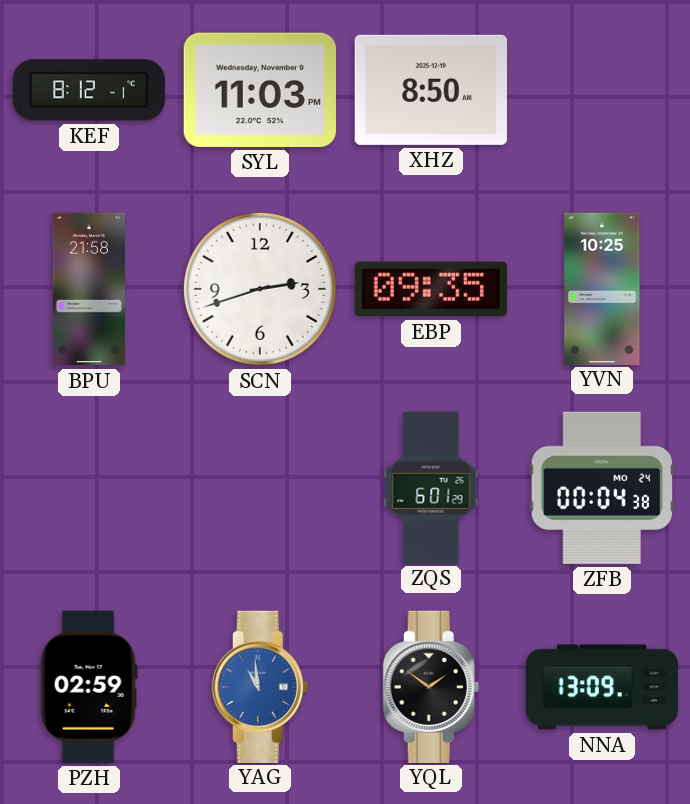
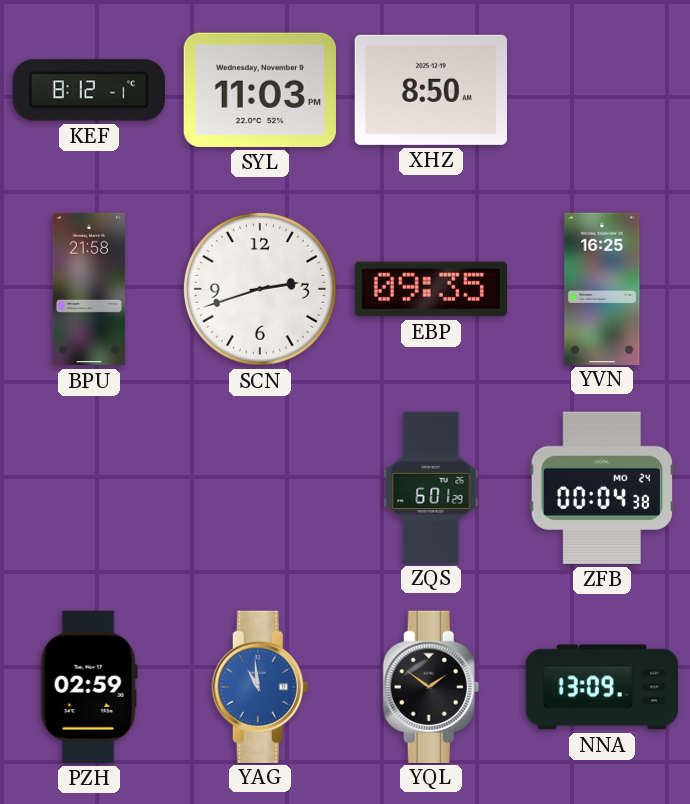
YVN: 10:25 -> 16:25 (602, 288)
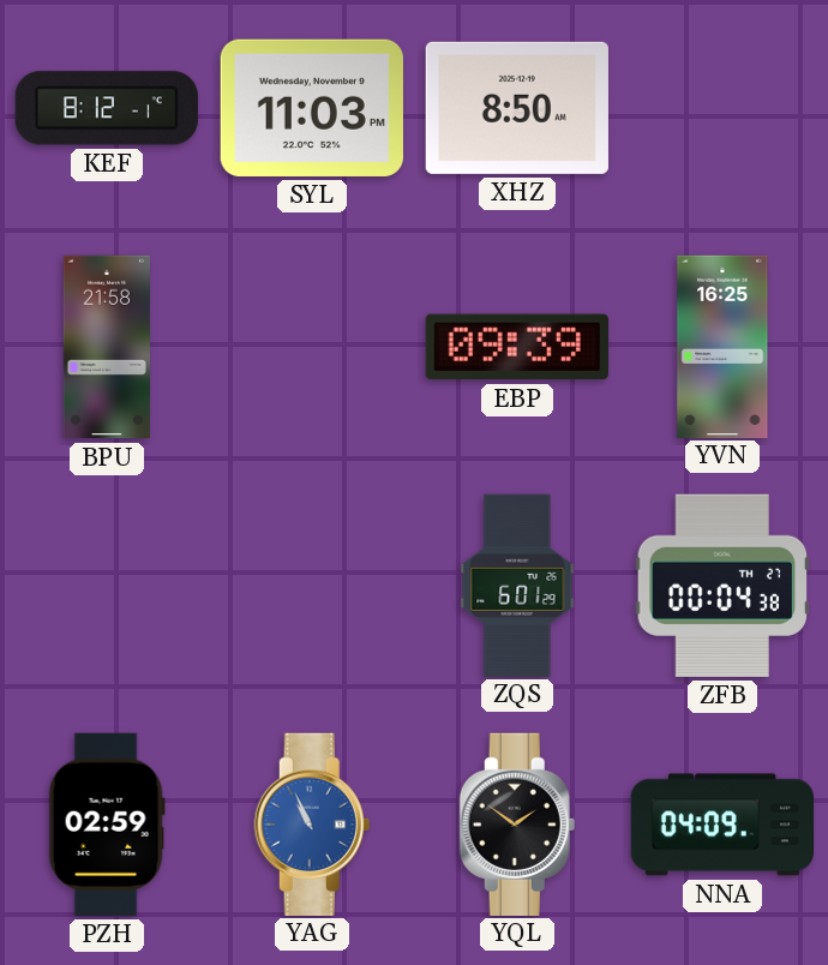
SCN: 2:42 -> none (260, 289)
EBP: 09:35 -> 09:39 (517, 347)
ZFB date: MO 24 -> TH 27 (722, 586)
YAG: 10:59 -> 10:56 (312, 823)
NNA: 13:09 -> 04:09 (721, 825)
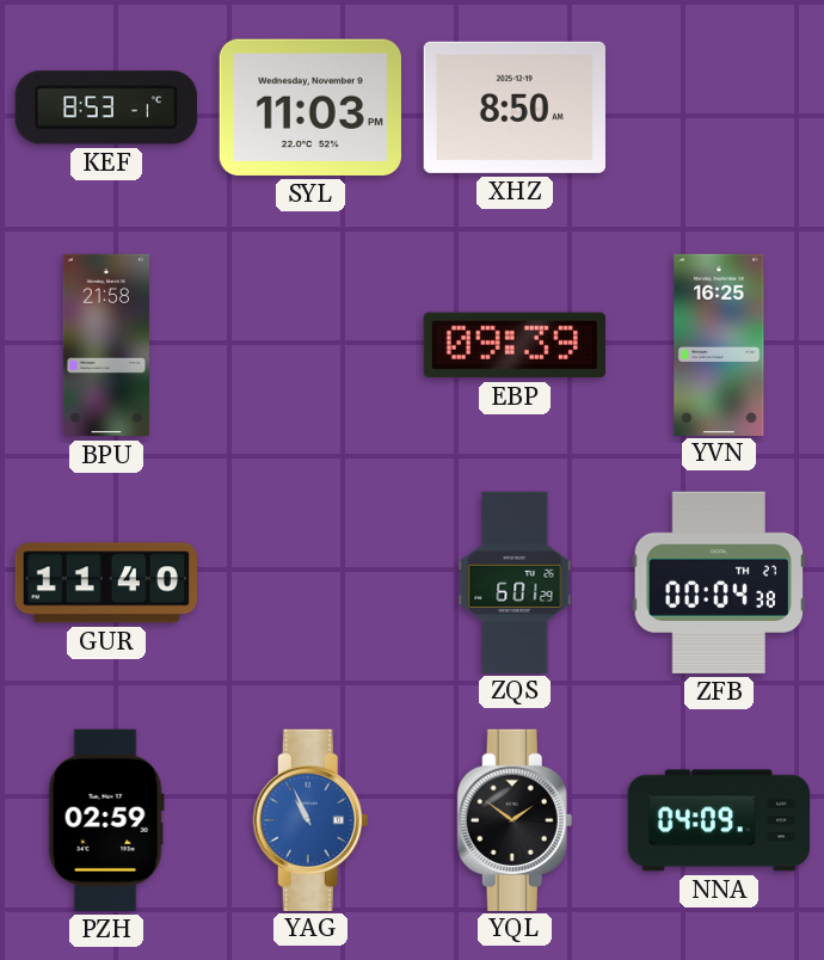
KEF: 8:12 -> 8:53 (106, 107)
GUR: none -> 11:40 (106, 583)
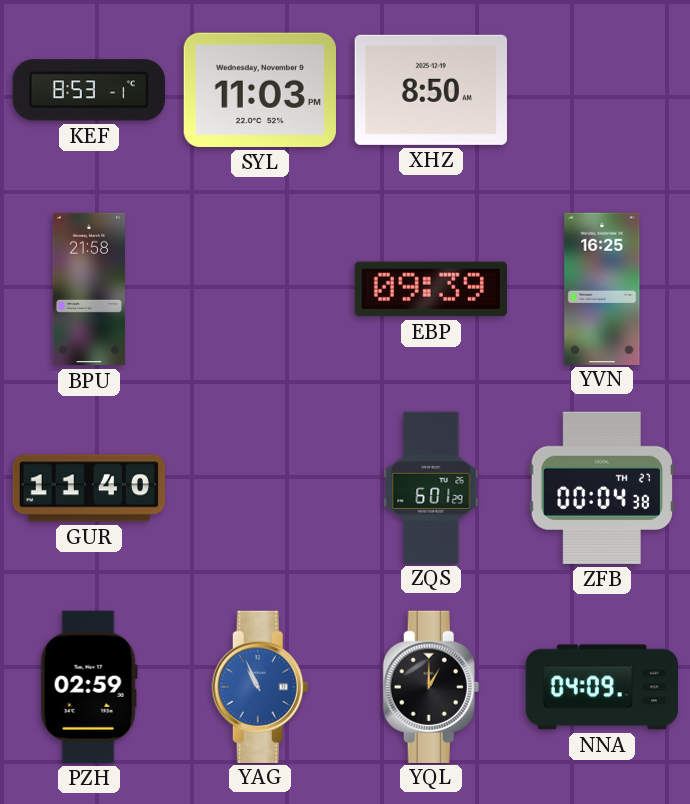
YQL: 1:51 -> 1:00 (431, 686)
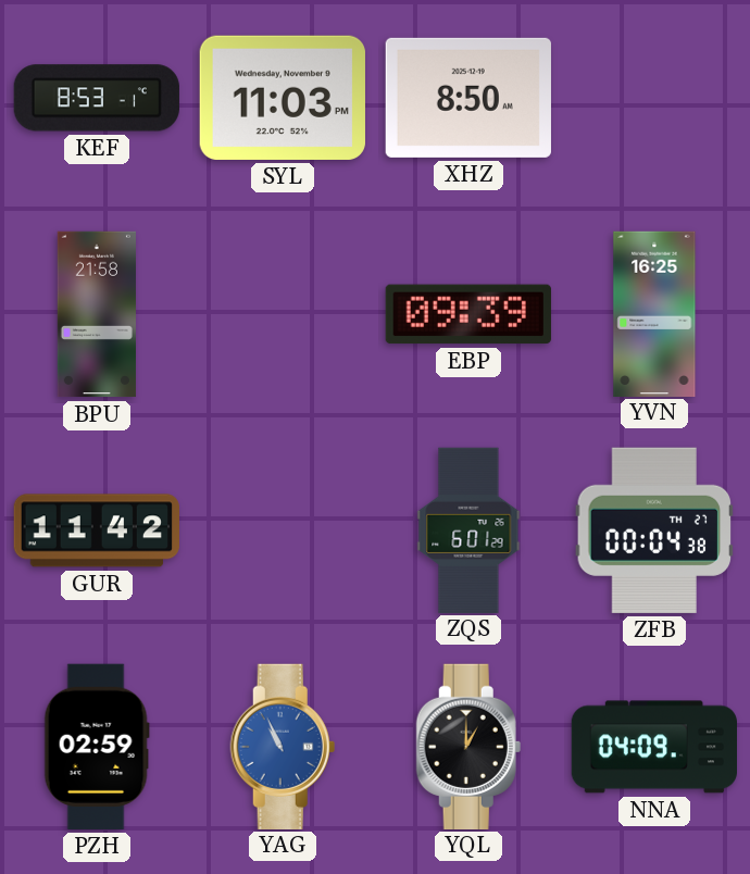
GUR: 11:40 -> 11:42 (97, 530)
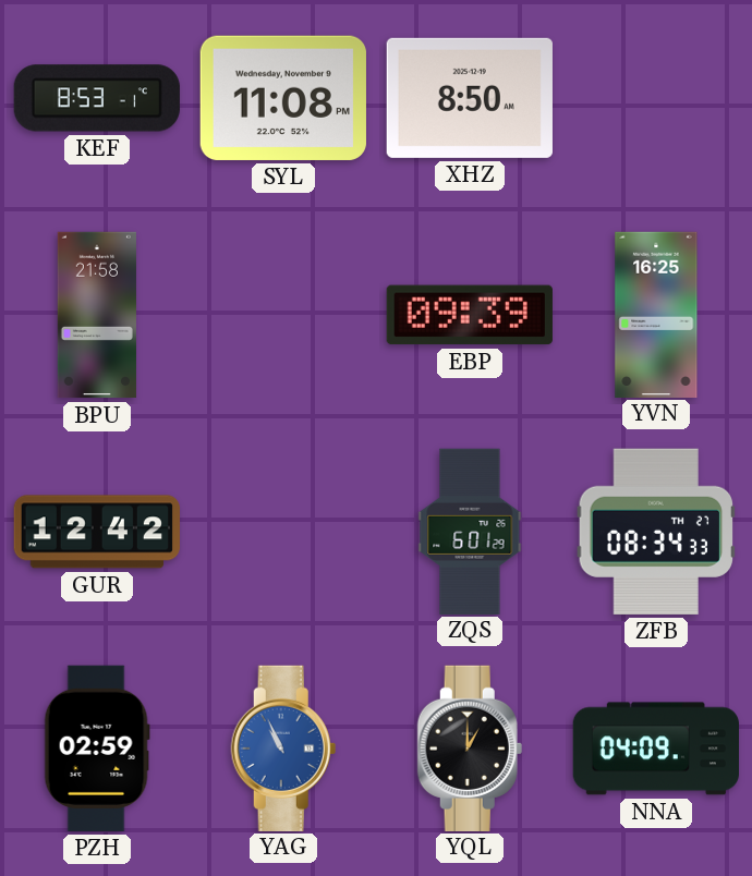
SYL: 11:03 -> 11:08 (283, 98)
GUR: 11:42 -> 12:42 (97, 532)
ZFB: 00:04 -> 08:34 (656, 532)
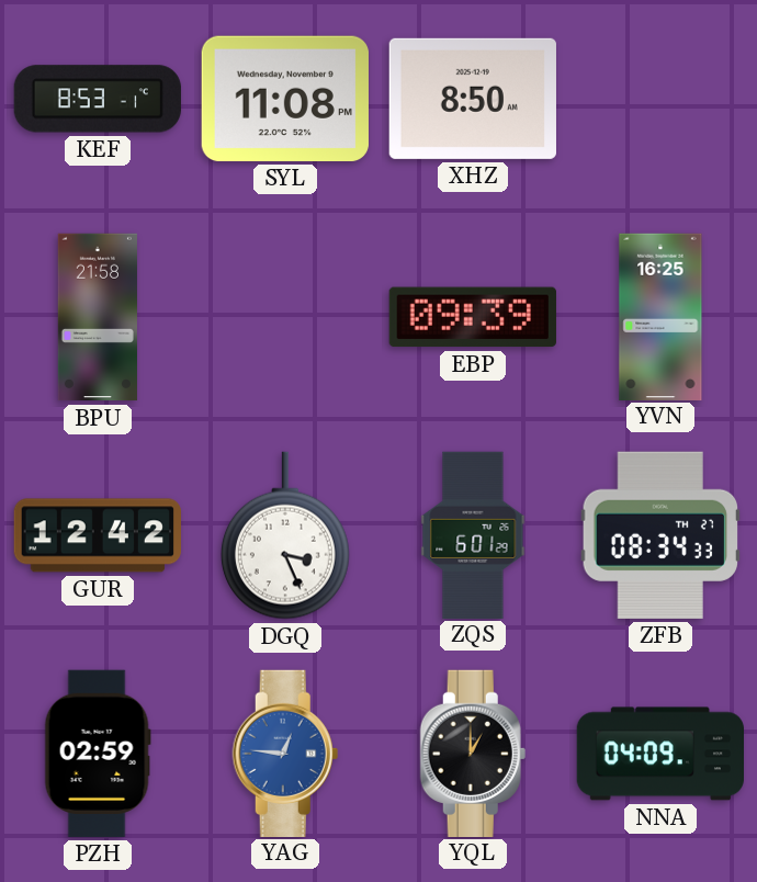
DGQ: none -> 3:26 (285, 535)
YAG: 10:56 -> 12:46 (285, 753)
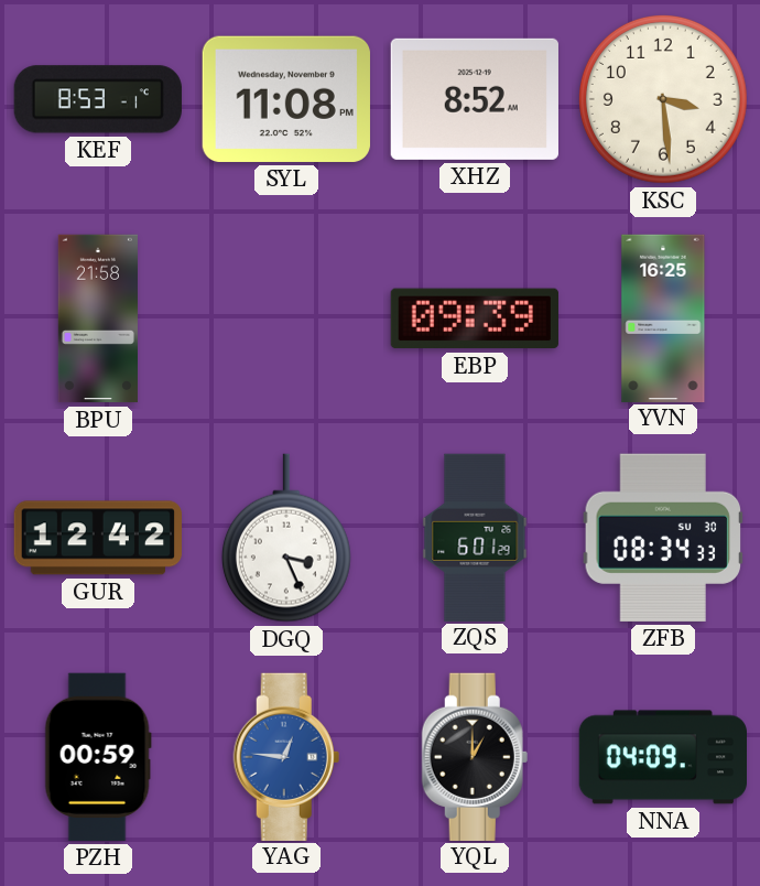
XHZ: 8:50 -> 8:52 (475, 99)
KSC: none -> 3:29 (663, 99)
ZFB date: TH 27 -> SU 30 (663, 538)
PZH: 02:59 -> 00:59 (98, 757)
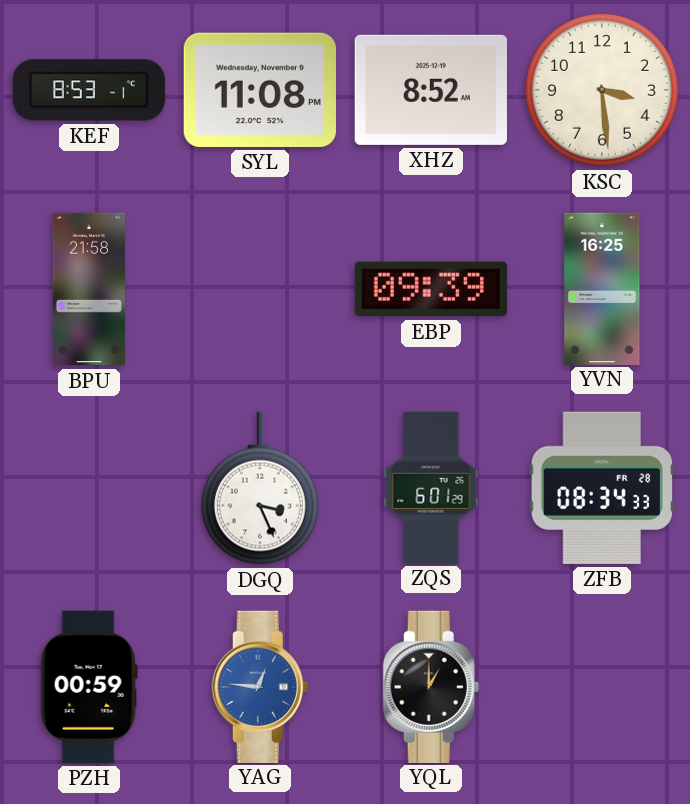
GUR: 12:42 -> none (98, 538)
ZFB date: SU 30 -> FR 28 (602, 488)
NNA: 04:09 -> none (662, 757)
